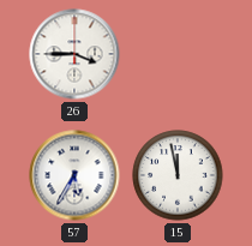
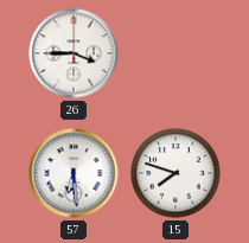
57: 5:35 -> 6:29 (74, 173)
15: 11:58 -> 7:48 (175, 173)
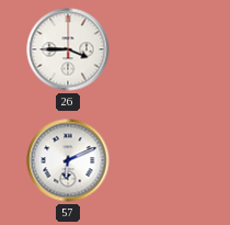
57: 6:29 -> 6:11 (68, 160)
15: 7:48 -> none (175, 173)
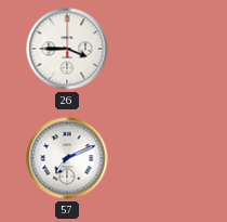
57: 6:11 -> 7:11 (67, 158)
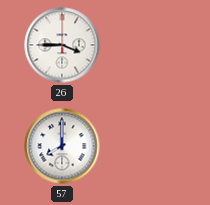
57: 7:11 -> 8:00 (62, 146)
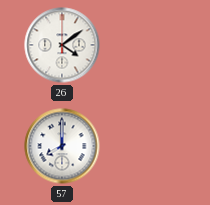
26: 3:45 -> 4:09 (62, 45)
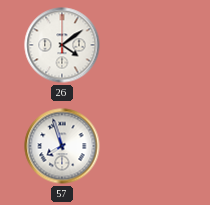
57: 8:00 -> 7:57 (62, 146)
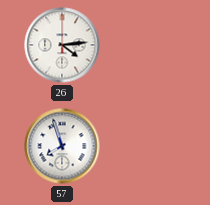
26: 4:09 -> 4:14 (62, 45)
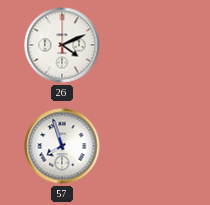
26: 4:14 -> 4:11 (62, 45)
